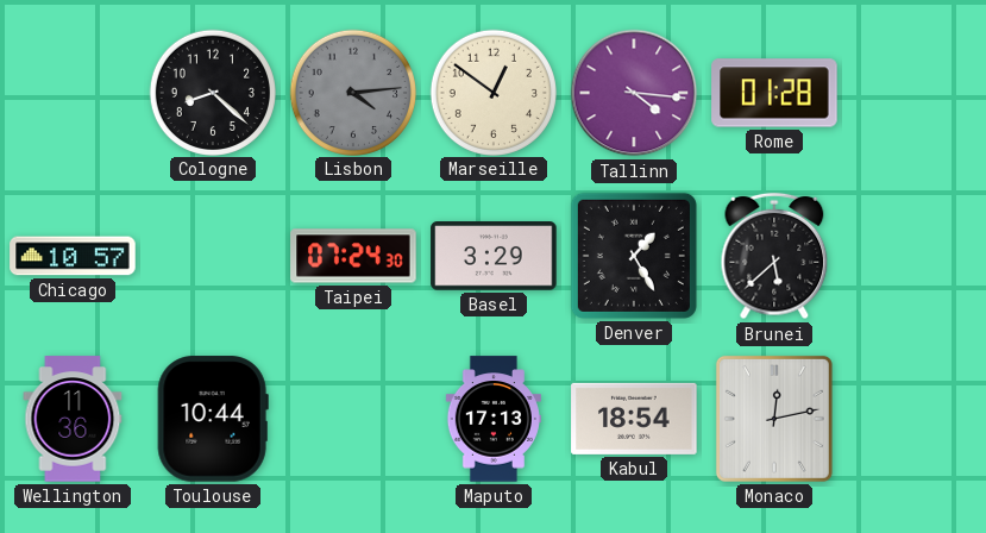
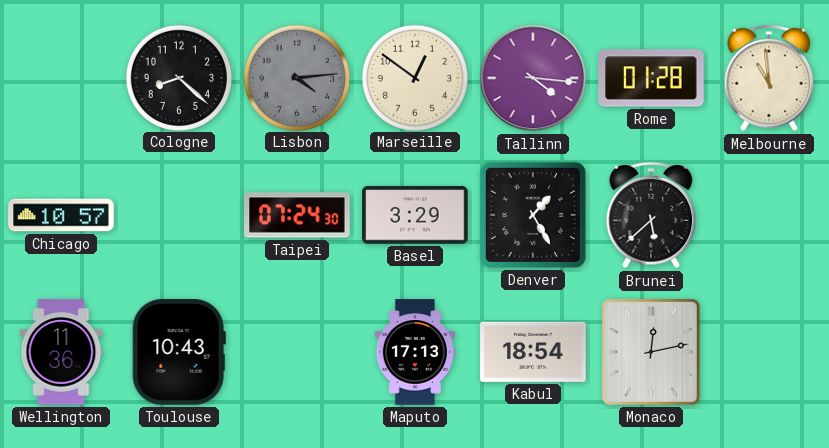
Melbourne: none -> 10:59 (769, 78)
Toulouse: 10:44 -> 10:43 (179, 352)
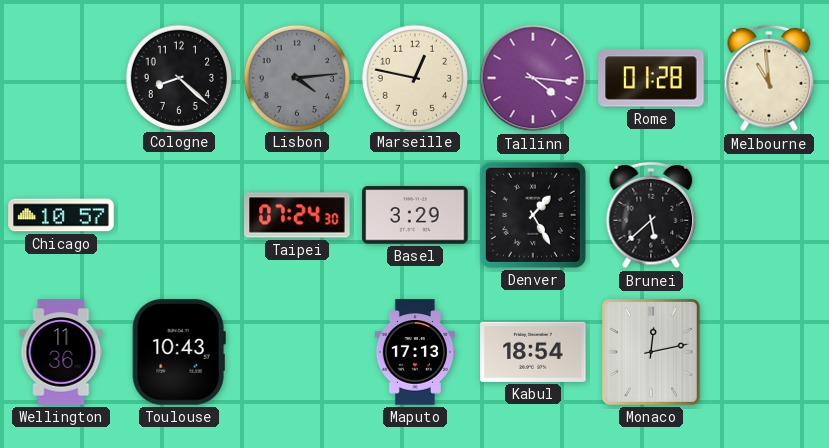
Marseille: 12:51 -> 12:47 (414, 77)
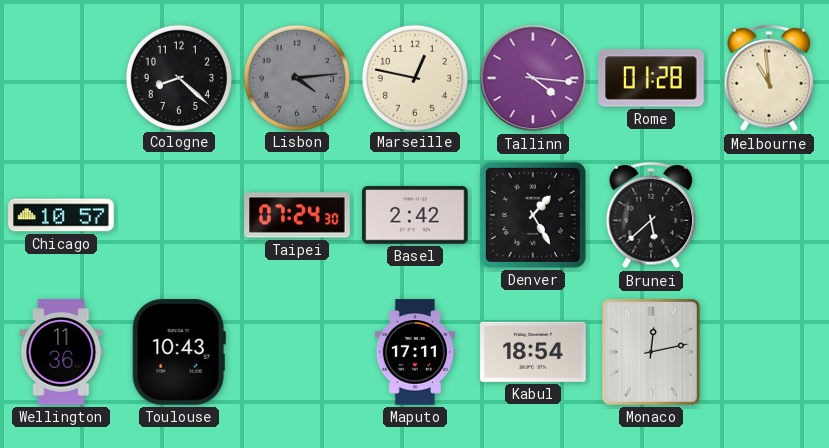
Basel: 3:29 -> 2:42 (415, 215)
Maputo: 17:13 -> 17:11 (415, 352)
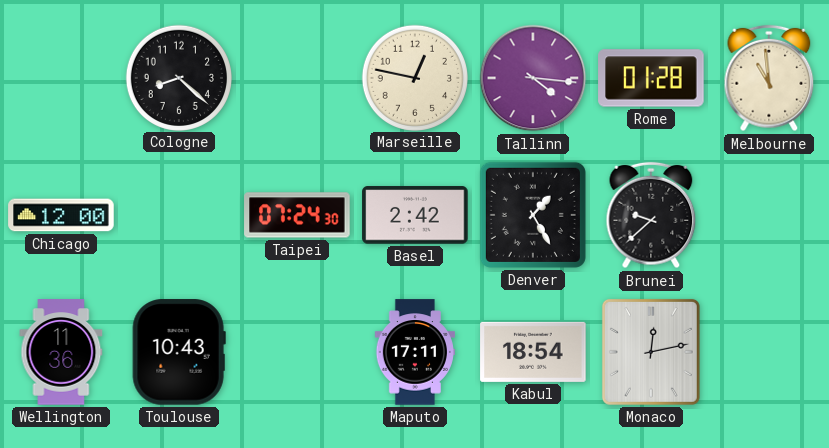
Lisbon: 4:14 -> none (296, 77)
Chicago: 10:57 -> 12:00 (61, 215)
Brunei: 5:38 -> 9:38 (651, 215)
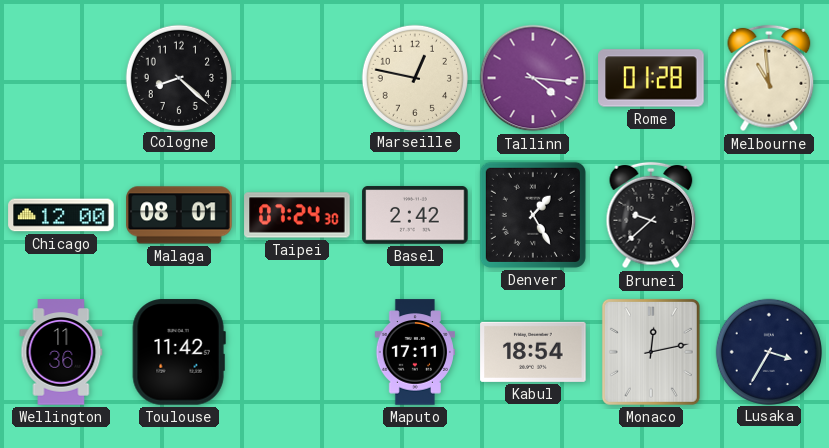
Malaga: none -> 08:01 (179, 215)
Toulouse: 10:43 -> 11:42 (179, 352)
Lusaka: none -> 3:35 (768, 351)
